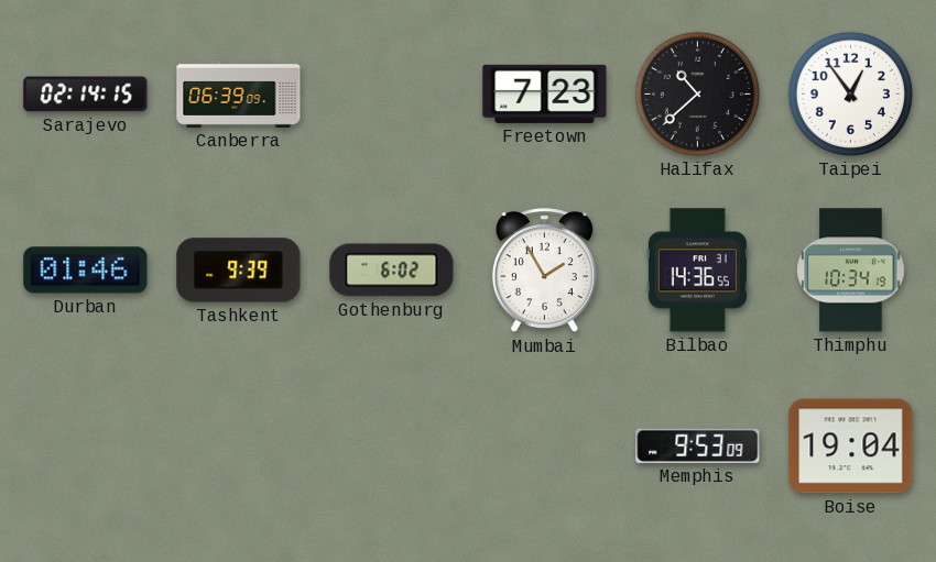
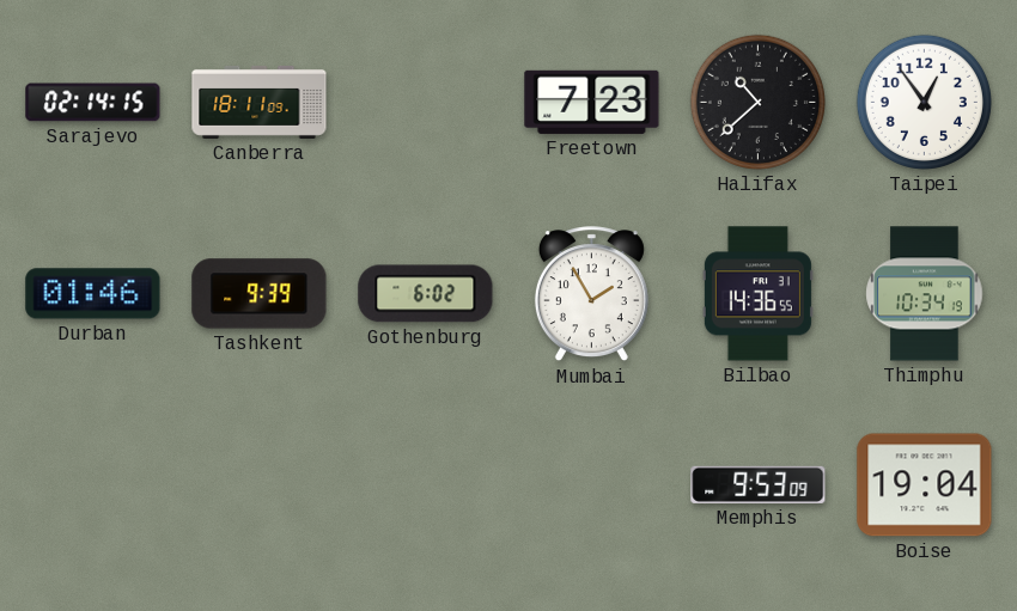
Canberra: 06:39 -> 18:11 (260, 102)
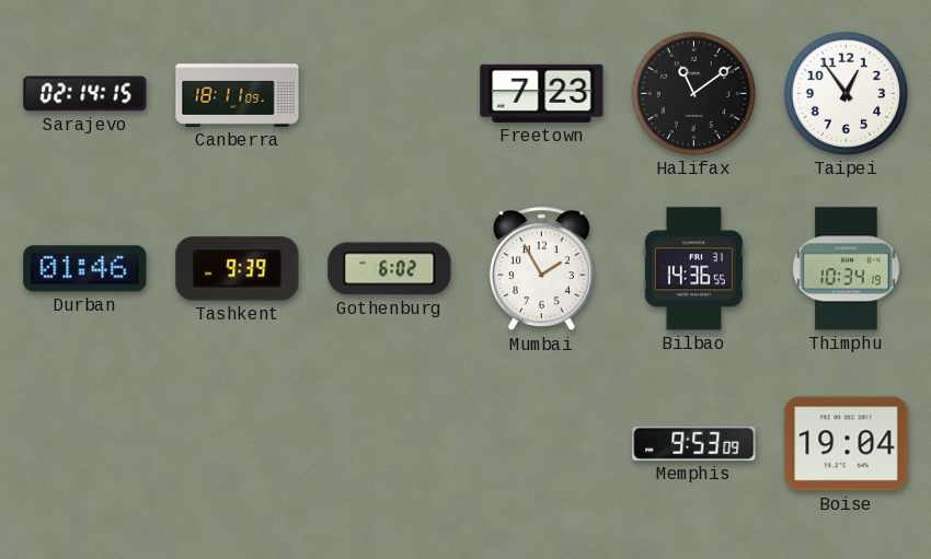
Halifax: 10:38 -> 11:09 (693, 93)
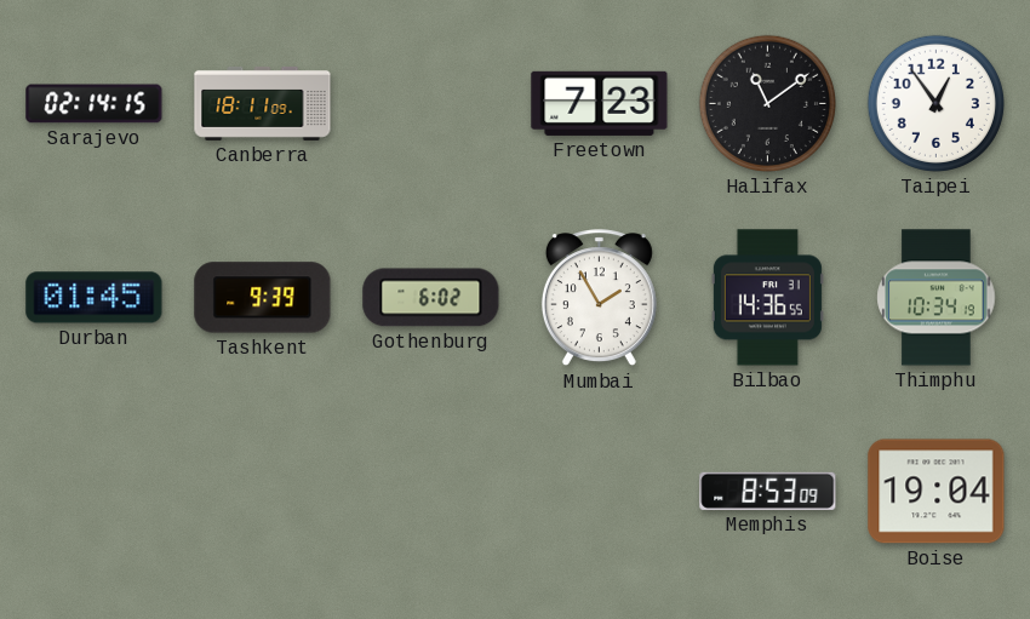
Durban: 01:46 -> 01:45 (95, 298)
Memphis: 9:53 -> 8:53 (768, 491)
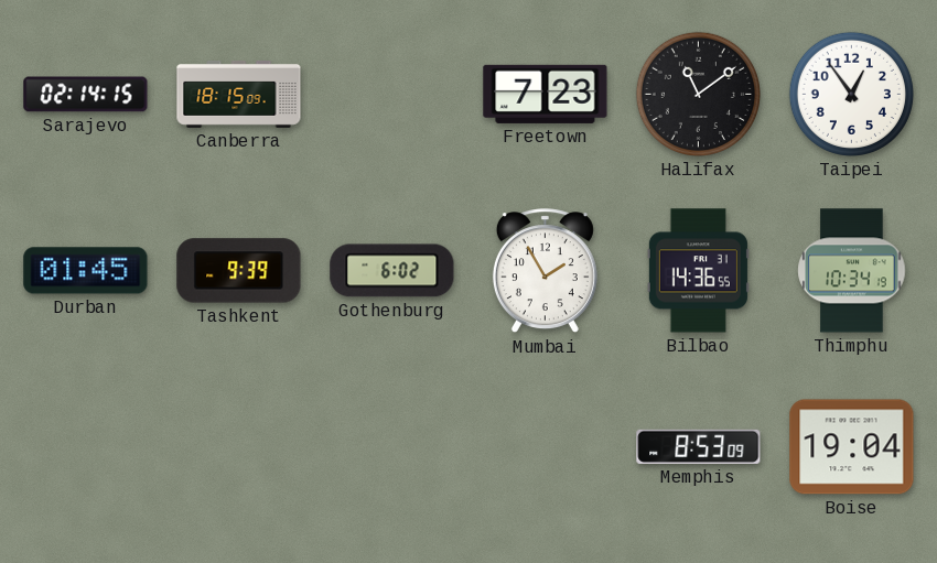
Canberra: 18:11 -> 18:15 (239, 94)
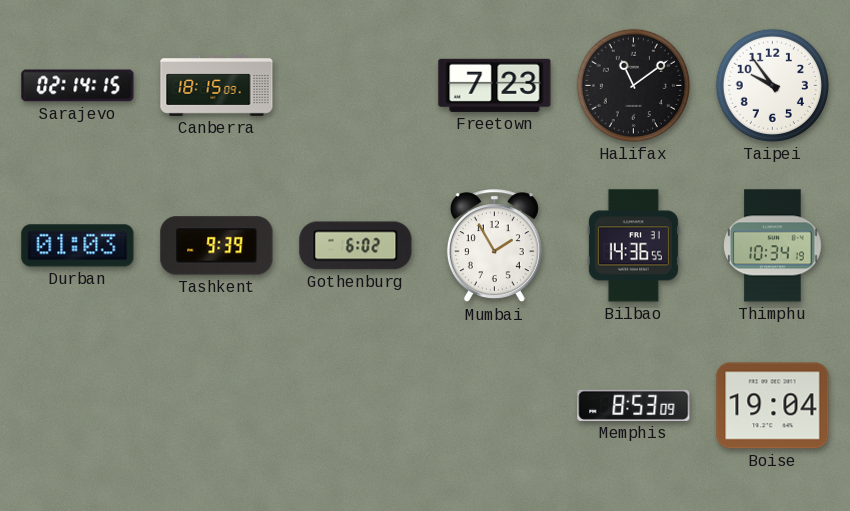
Taipei: 12:54 -> 9:54 (772, 85)
Durban: 01:45 -> 01:03 (78, 246)
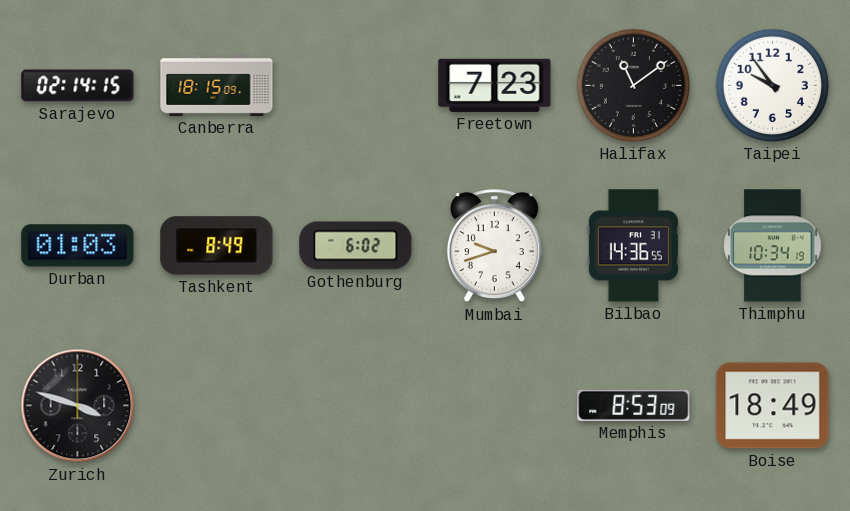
Tashkent: 9:39 -> 8:49 (217, 246)
Mumbai: 1:55 -> 9:42 (494, 246)
Zurich: none -> 3:48 (78, 406)
Boise: 19:04 -> 18:49 (773, 406)
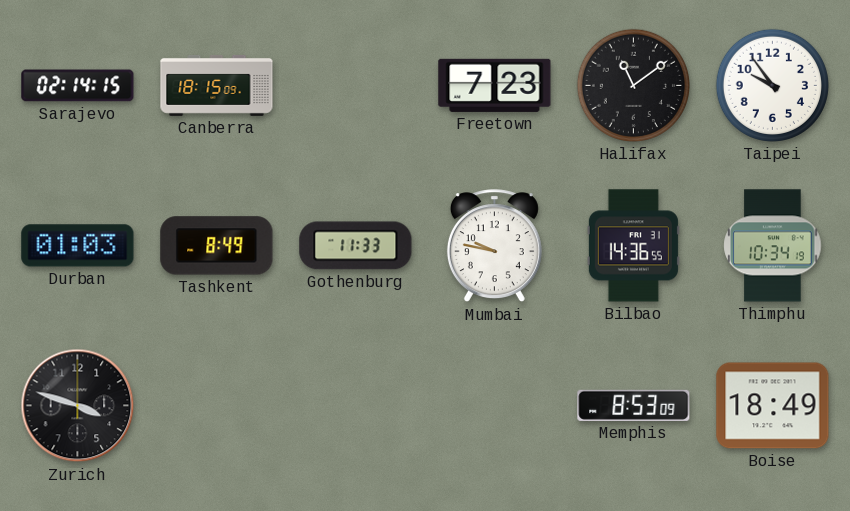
Gothenburg: 6:02 -> 11:33 (356, 246)
Mumbai: 9:42 -> 9:47 (494, 246)
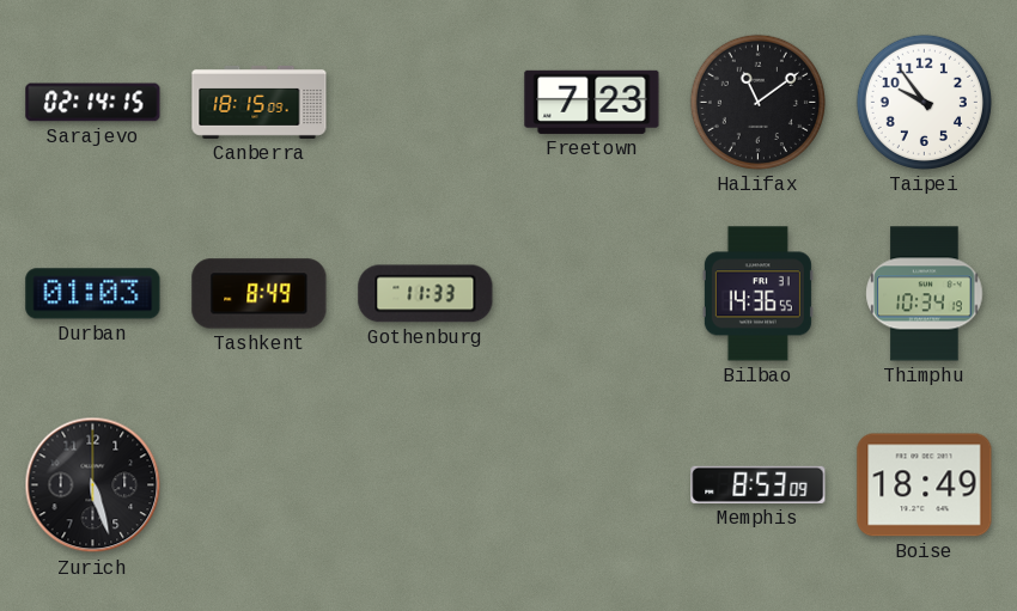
Mumbai: 9:47 -> none (494, 246)
Zurich: 3:48 -> 5:27 (93, 485)
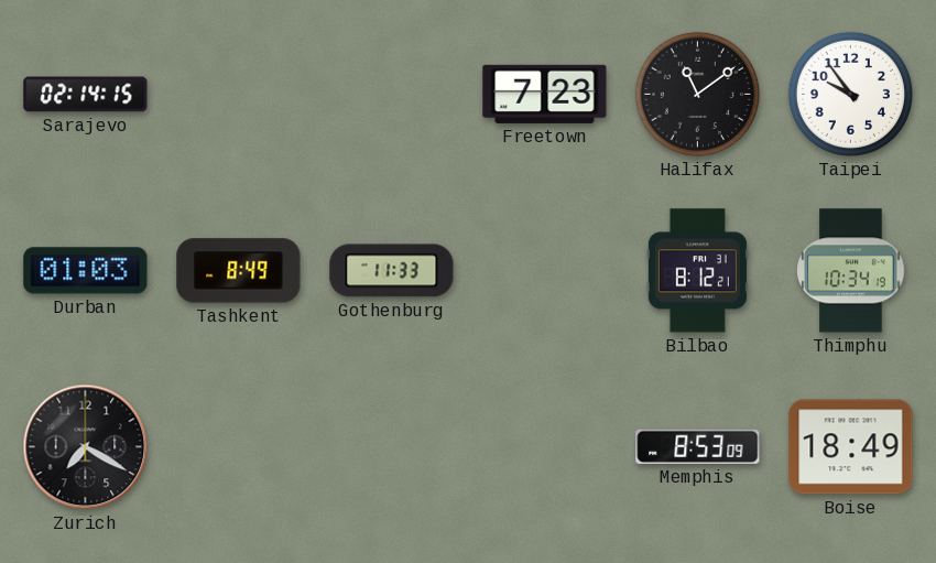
Canberra: 18:15 -> none (260, 102)
Bilbao: 14:36 -> 8:12 (697, 271)
Zurich: 5:27 -> 7:20 (86, 447)
